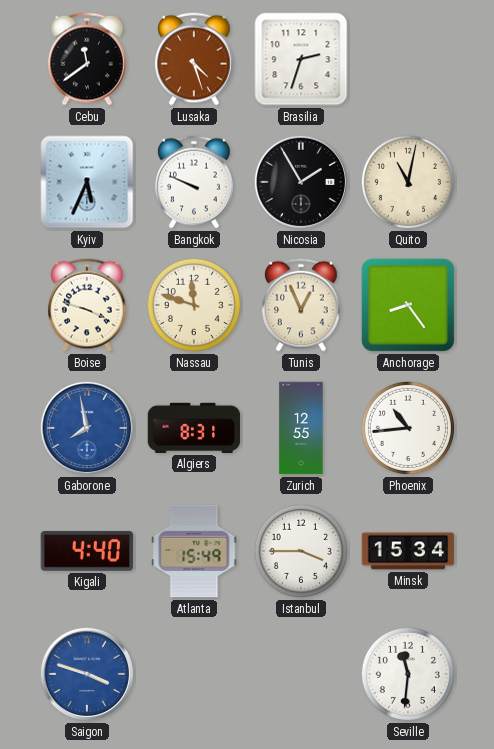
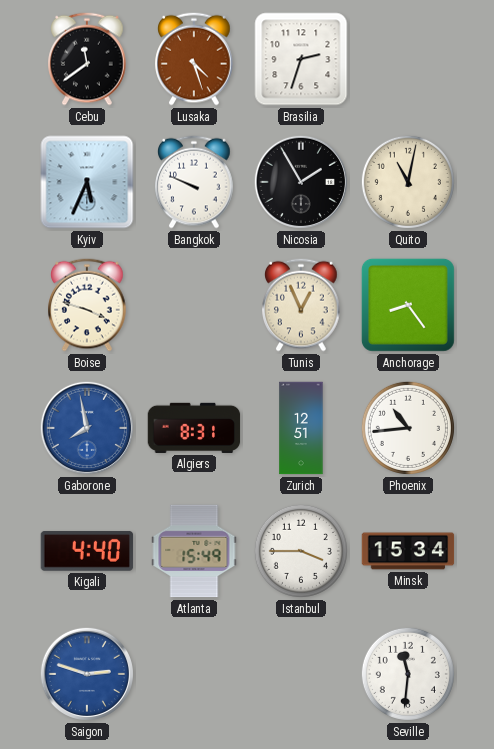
Nassau: 11:48 -> none (194, 305)
Zurich: 12:55 -> 12:51 (301, 428)
Saigon: 3:48 -> 2:48 (87, 674)
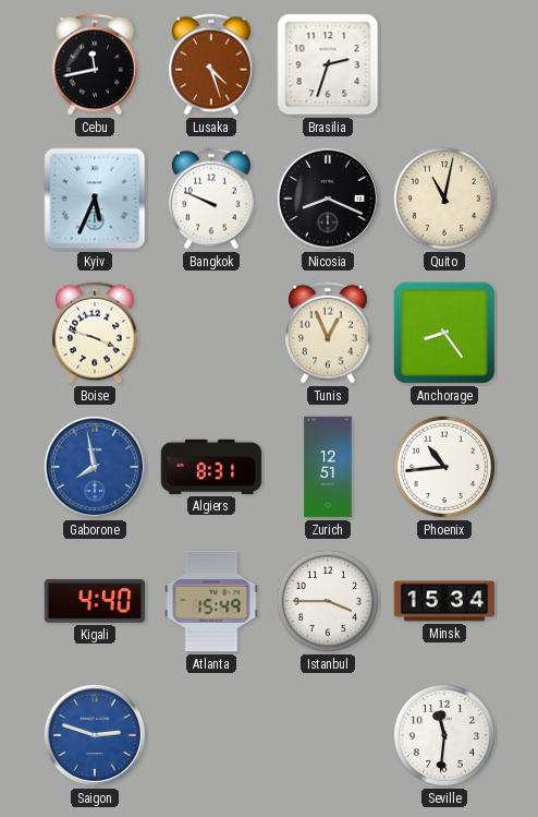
Cebu: 11:39 -> 11:43 (95, 64)
Nicosia: 1:55 -> 8:19 (328, 199)
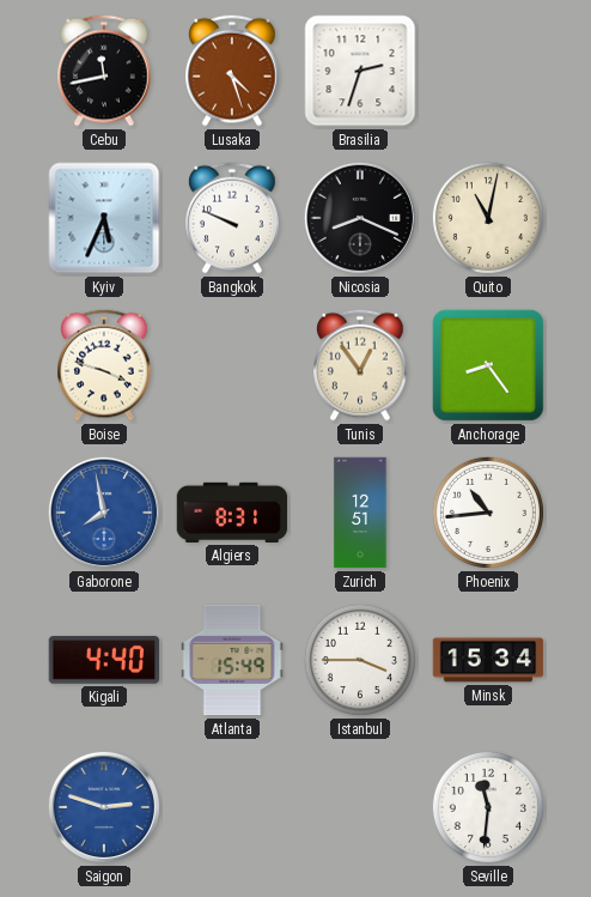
Tunis: 12:56 -> 12:54 (360, 365)
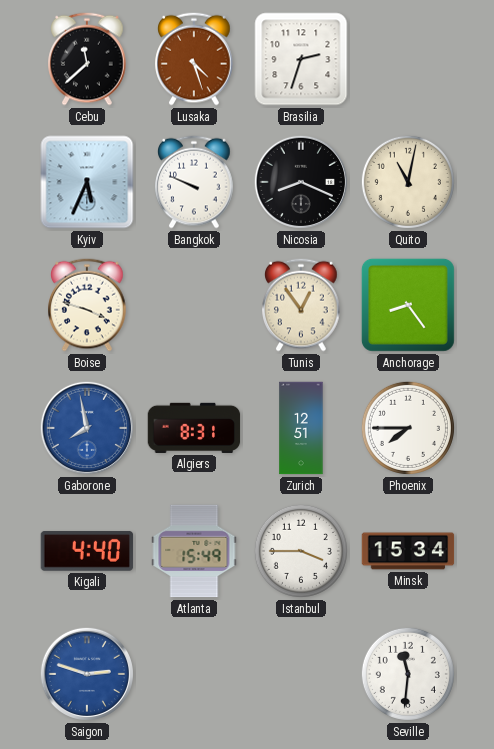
Cebu: 11:43 -> 11:38 (87, 59)
Phoenix: 10:44 -> 7:45 (408, 428)
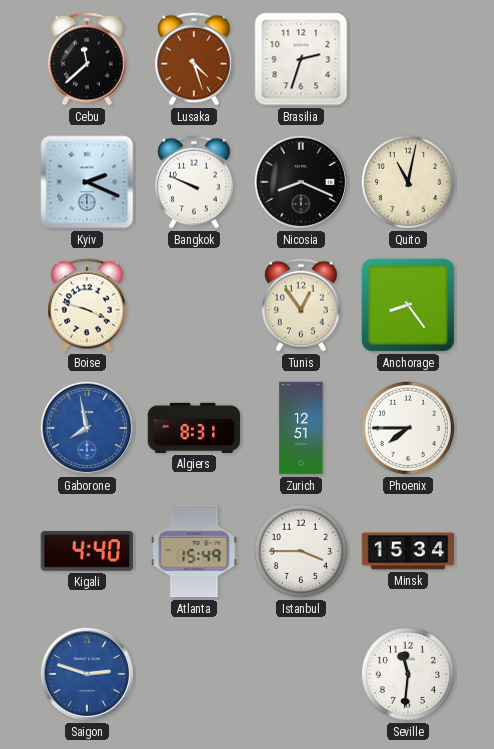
Kyiv: 5:34 -> 2:19 (87, 182)
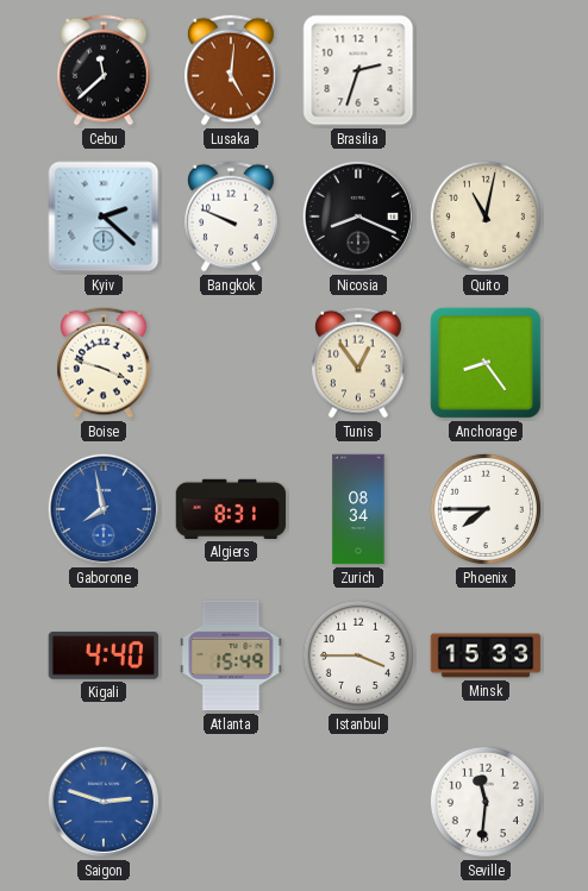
Lusaka: 4:27 -> 5:01 (231, 70)
Kyiv: 2:19 -> 2:22 (104, 217)
Zurich: 12:51 -> 08:34 (358, 509)
Minsk: 15:34 -> 15:33 (486, 655)
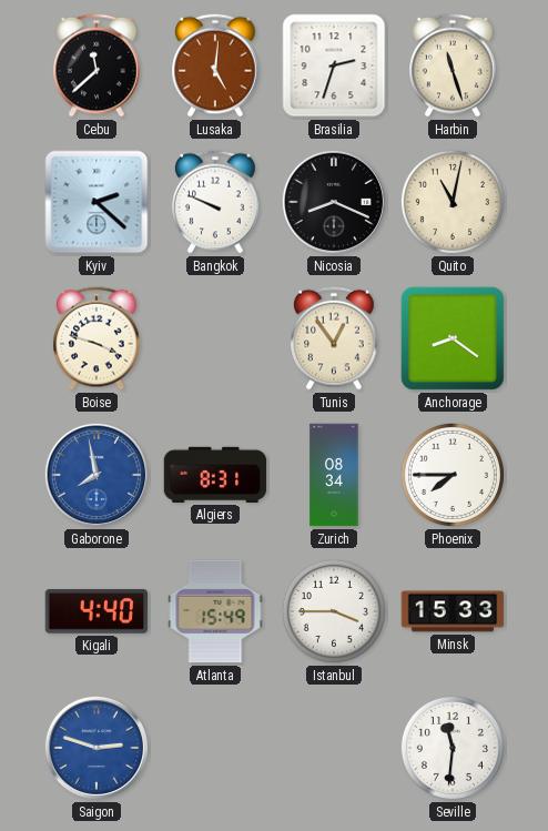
Harbin: none -> 11:27 (453, 65)
Anchorage: 8:24 -> 8:21 (453, 338)
